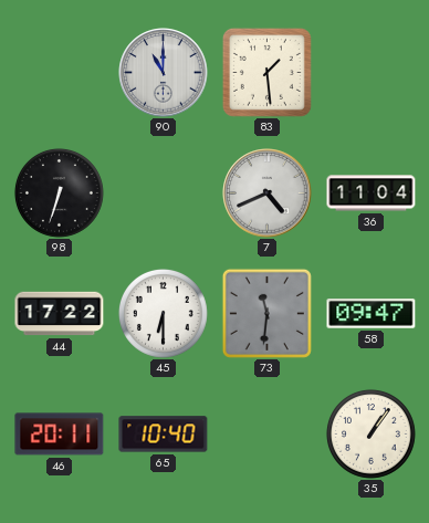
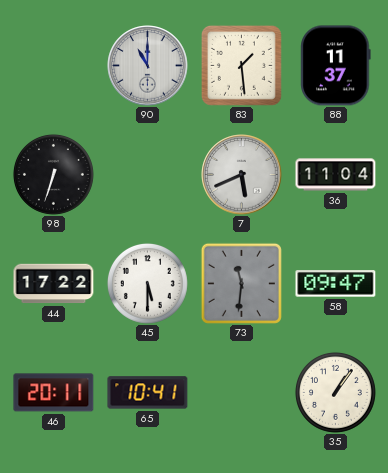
88: none -> 11:37 (336, 66)
7: 4:41 -> 5:41 (242, 175)
45: 6:30 -> 5:30 (147, 283)
65: 10:40 -> 10:41 (148, 393)
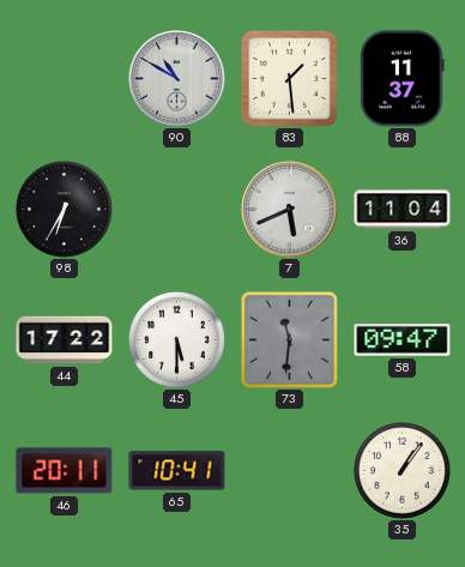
90: 11:00 -> 10:50 (177, 79)
98: 6:33 -> 6:35 (64, 209)
